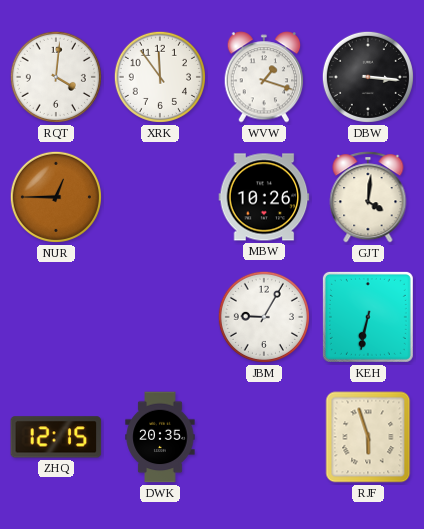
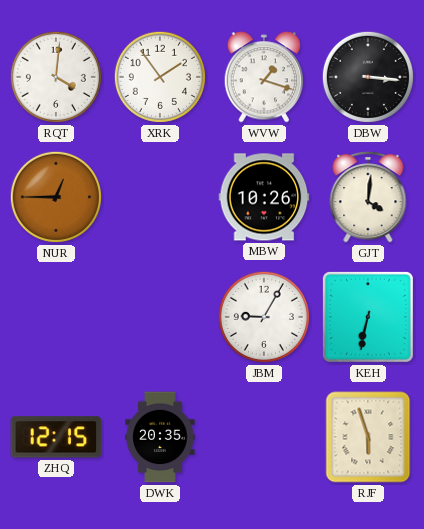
XRK: 11:54 -> 1:54 (160, 77)
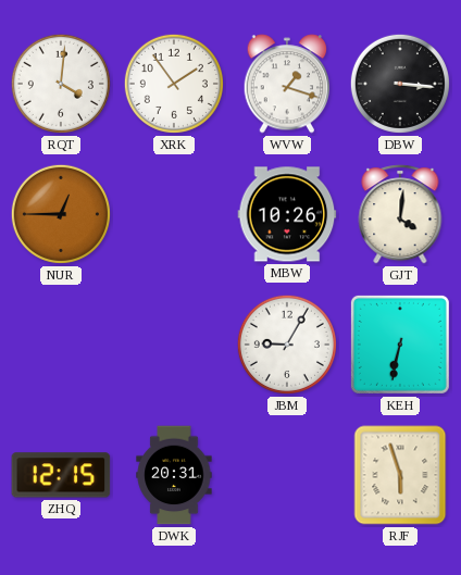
DWK: 20:35 -> 20:31 (174, 475)
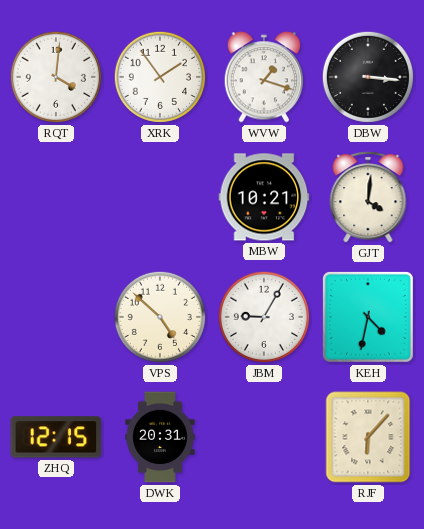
NUR: 12:45 -> none (61, 214)
MBW: 10:26 -> 10:21 (264, 197)
VPS: none -> 4:52 (160, 317)
KEH: 6:32 -> 4:32 (368, 317)
RJF: 5:57 -> 6:07 (368, 437)
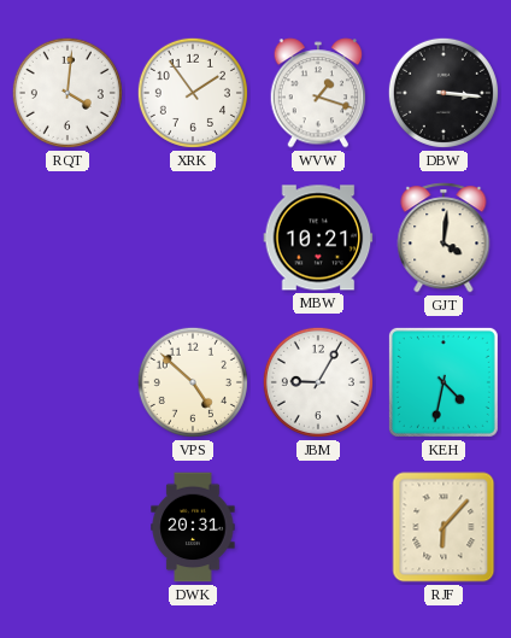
ZHQ: 12:15 -> none (56, 437)
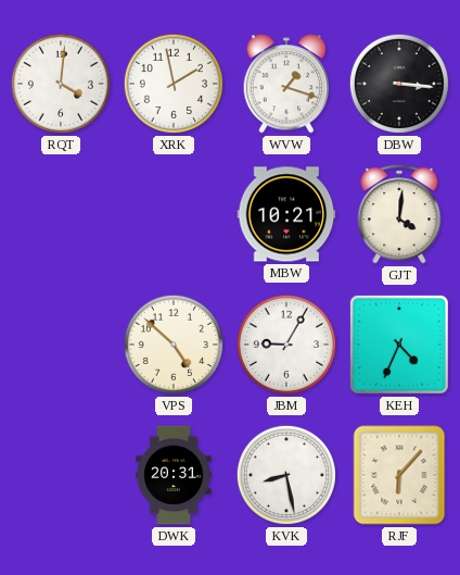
XRK: 1:54 -> 1:58 (174, 84)
KEH: 4:32 -> 4:34 (399, 345)
KVK: none -> 8:28 (286, 475)
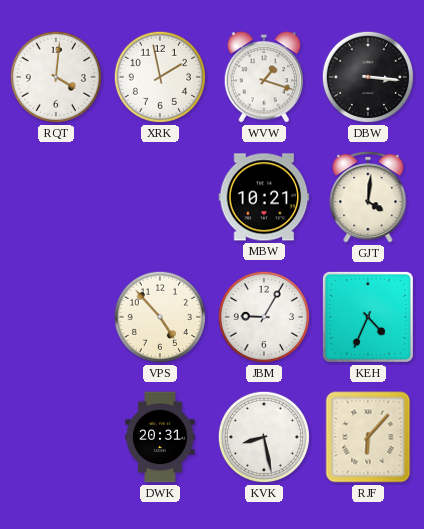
VPS: 4:52 -> 4:53 (160, 317)
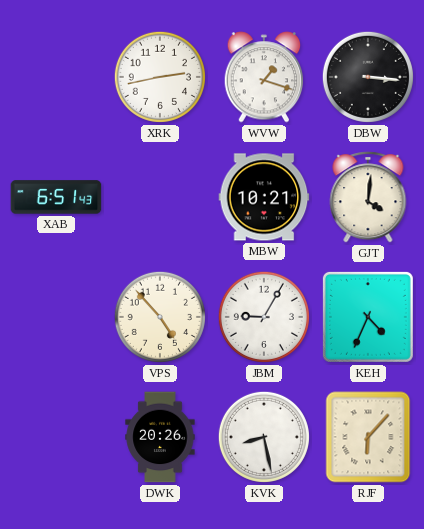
RQT: 4:01 -> none (56, 77)
XRK: 1:58 -> 2:43 (160, 77)
XAB: none -> 6:51 (56, 197)
DWK: 20:31 -> 20:26 (160, 437)
